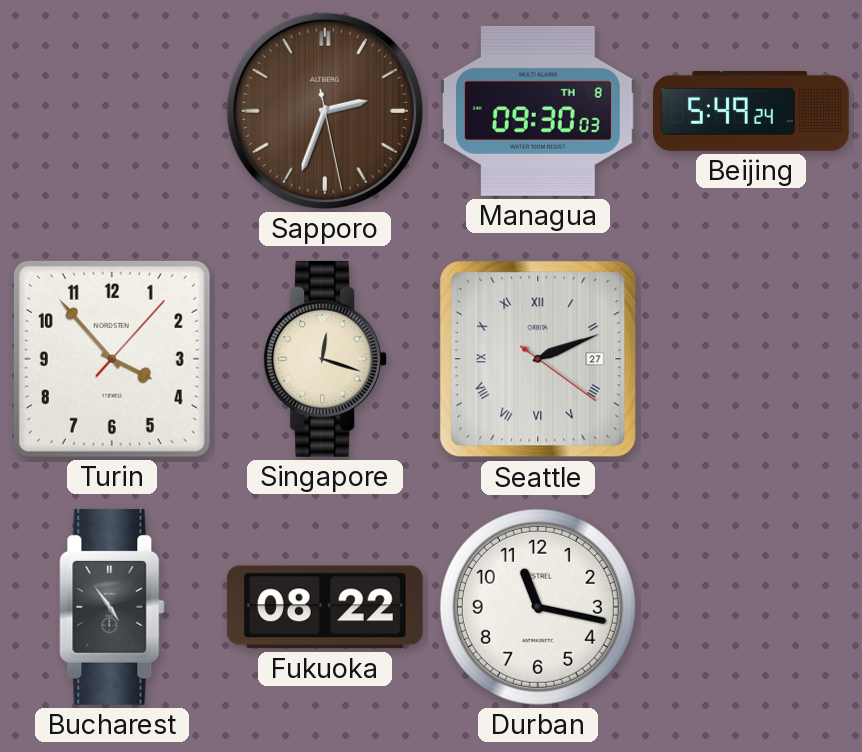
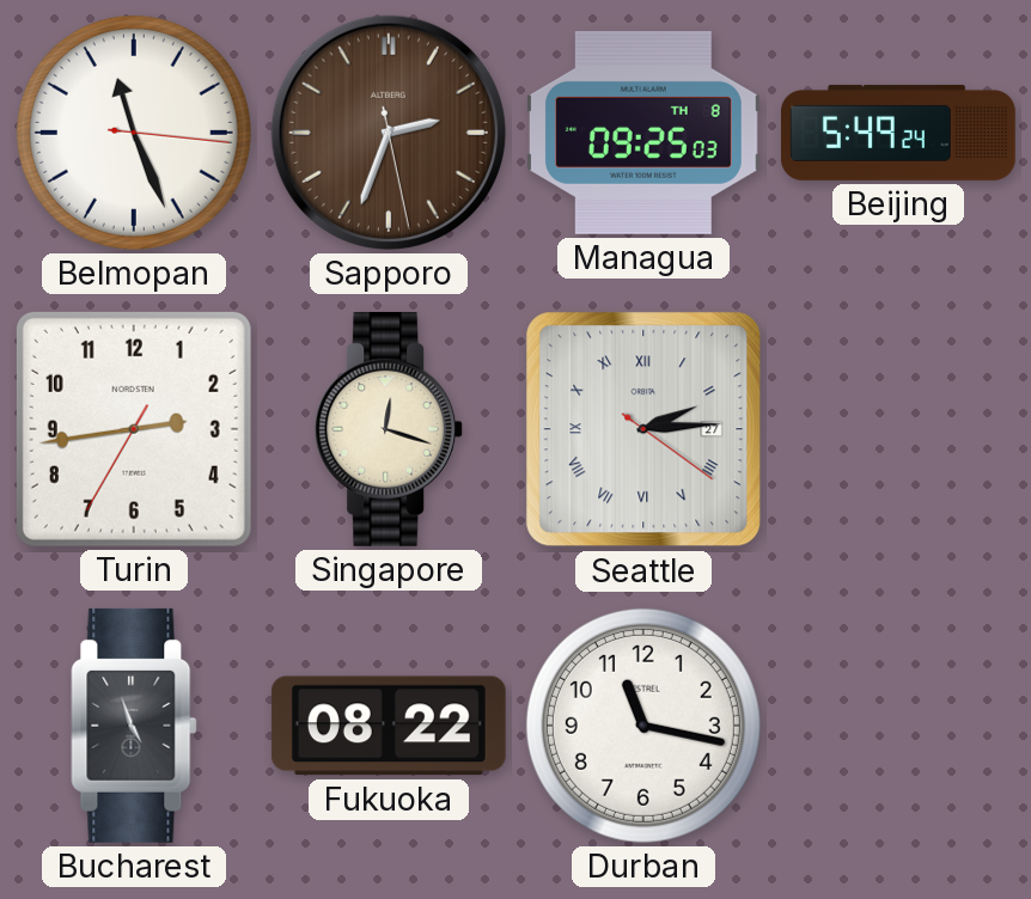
Belmopan: none -> 11:26 (134, 133)
Managua: 09:30 -> 09:25 (643, 133)
Turin: 3:53 -> 2:43 (134, 429)
Seattle: 2:11 -> 2:14 (643, 429)
Bucharest: 4:54 -> 4:57 (134, 726)
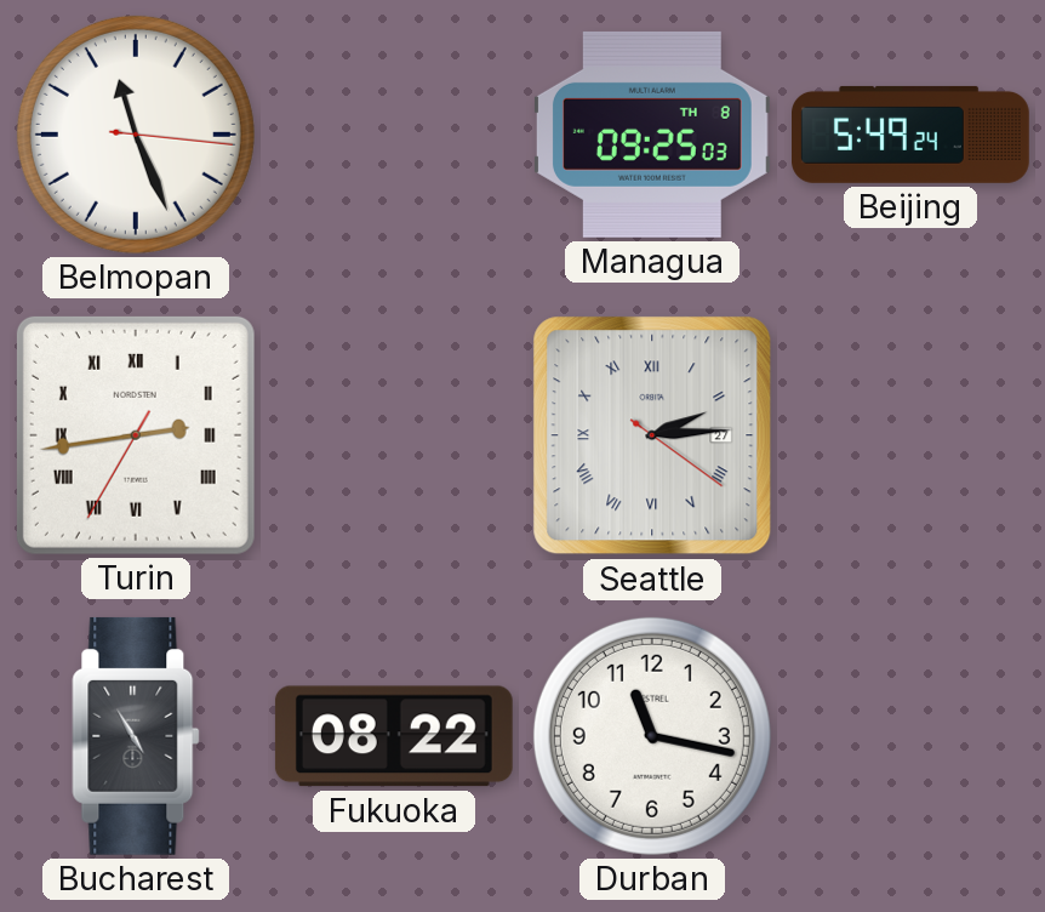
Sapporo: 2:33 -> none (389, 133)
Turin numerals: Arabic -> Roman (136, 435)
Singapore: 12:18 -> none (390, 429)
Bucharest: 4:57 -> 4:55 (136, 736)
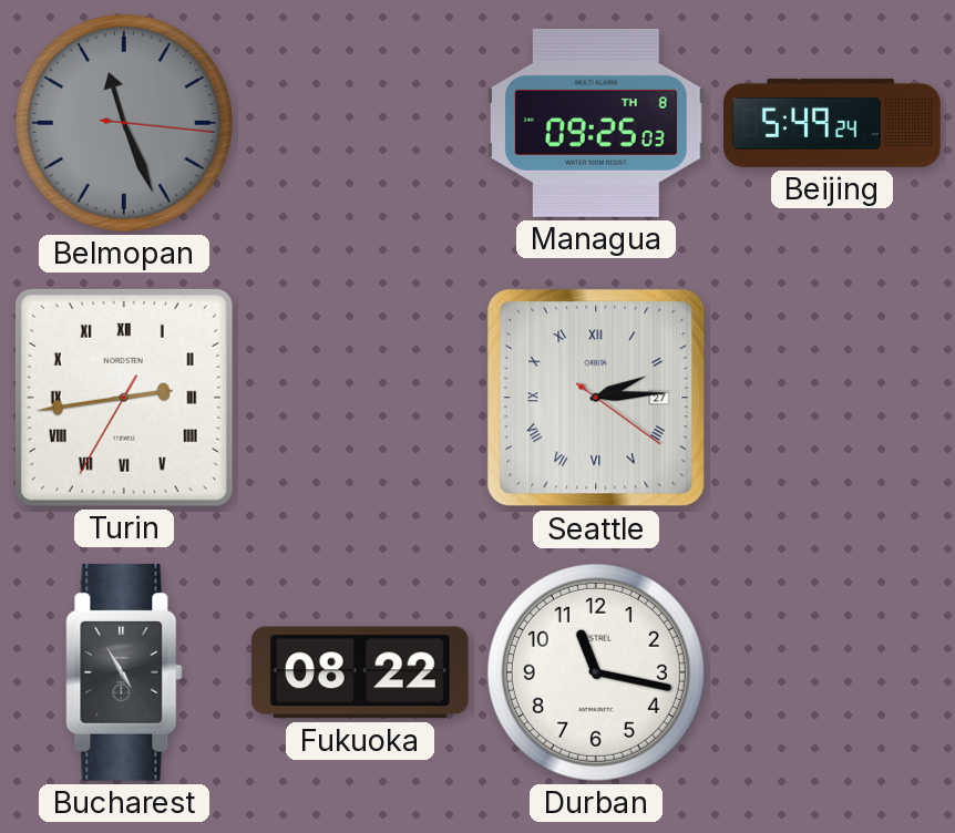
Belmopan dial: white -> grey (124, 123)
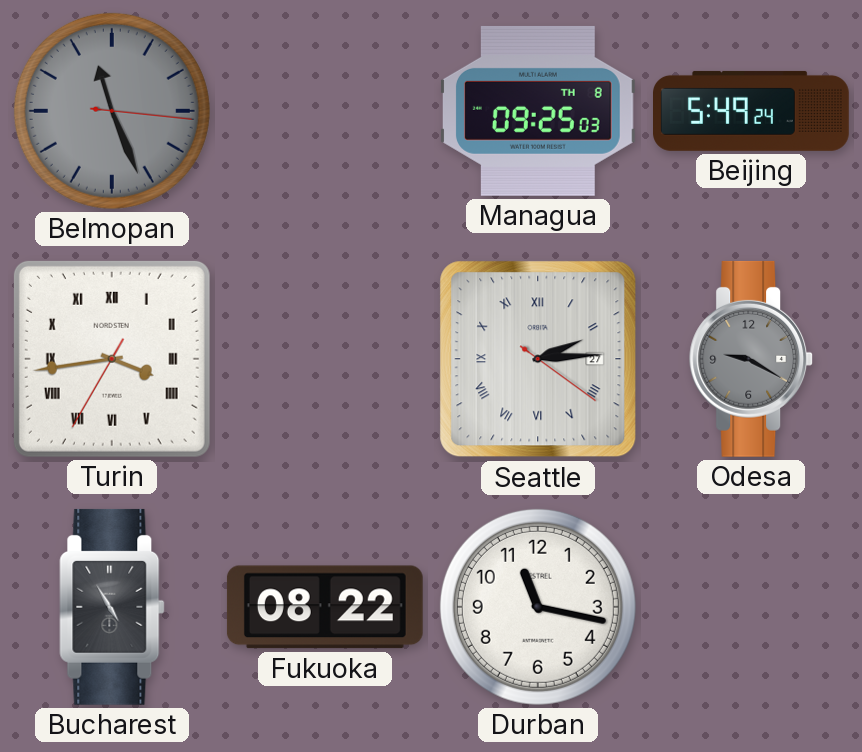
Turin: 2:43 -> 3:43 (112, 359)
Odesa: none -> 9:20 (752, 359)
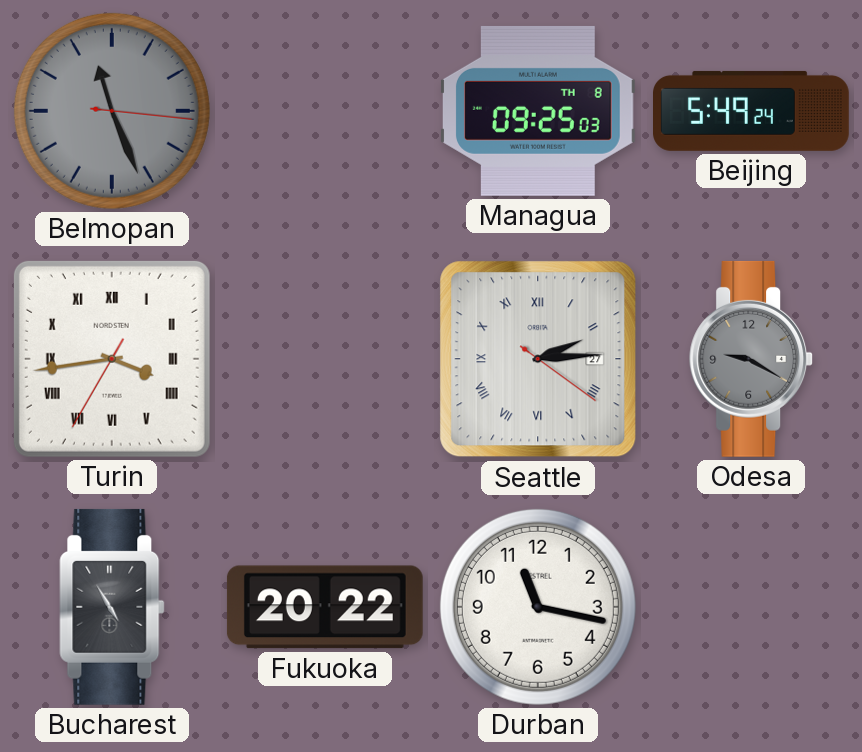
Fukuoka: 08:22 -> 20:22 (325, 607)
